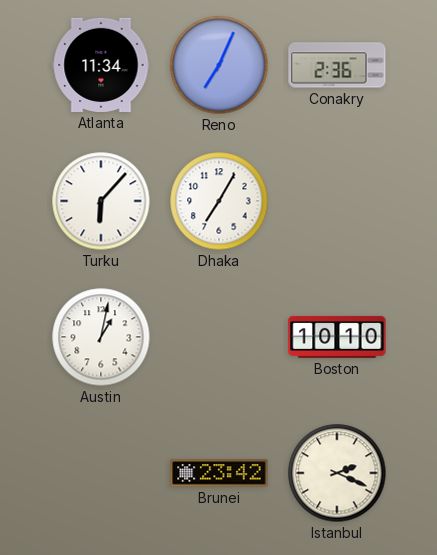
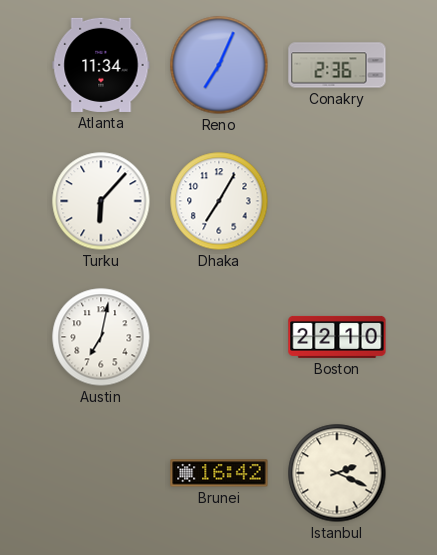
Austin: 1:02 -> 7:02 (101, 337)
Boston: 10:10 -> 22:10 (337, 337)
Brunei: 23:42 -> 16:42 (219, 473)
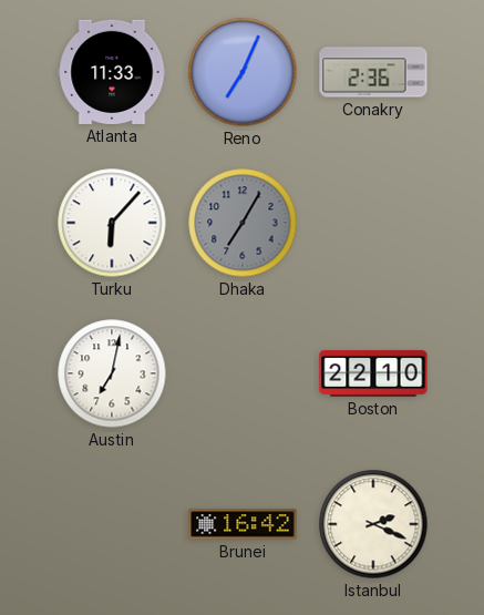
Atlanta: 11:34 -> 11:33 (112, 72)
Dhaka dial: white -> grey (243, 223)
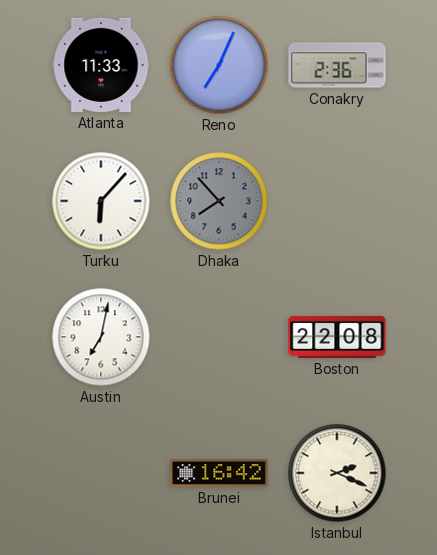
Dhaka: 7:05 -> 7:53 (219, 201)
Boston: 22:10 -> 22:08 (337, 337)
